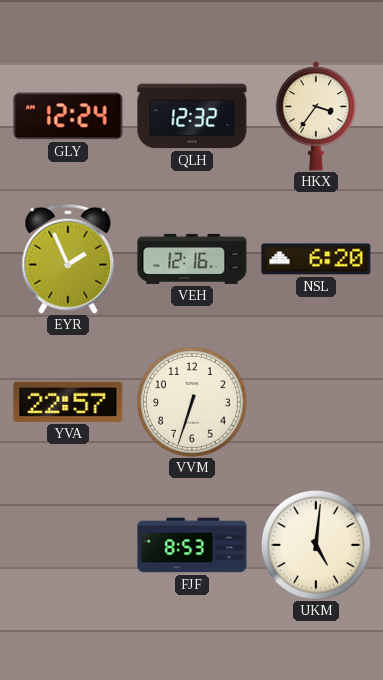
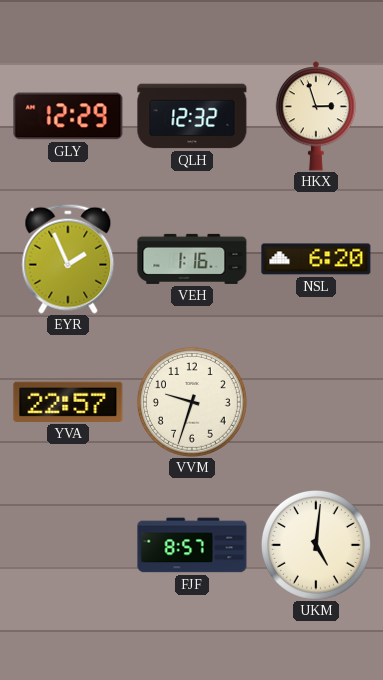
GLY: 12:24 -> 12:29 (68, 116)
HKX: 3:36 -> 2:57 (315, 116)
VEH: 12:16 -> 1:16 (192, 259)
VVM: 6:33 -> 9:33 (192, 402)
FJF: 8:53 -> 8:57 (192, 545)
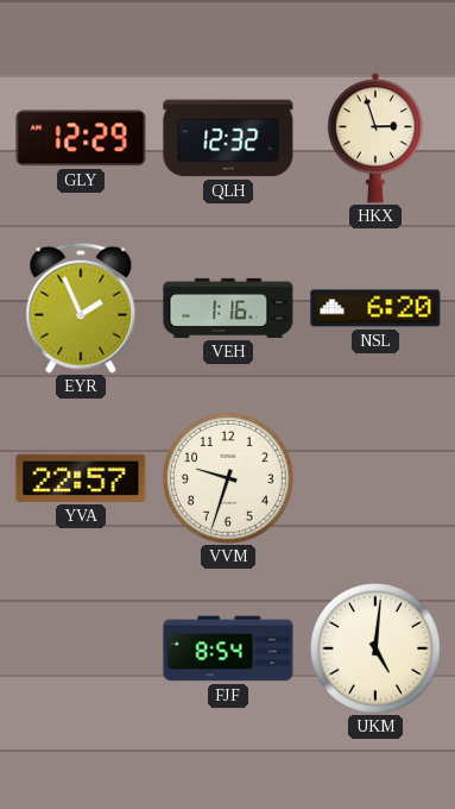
FJF: 8:57 -> 8:54 (228, 648)
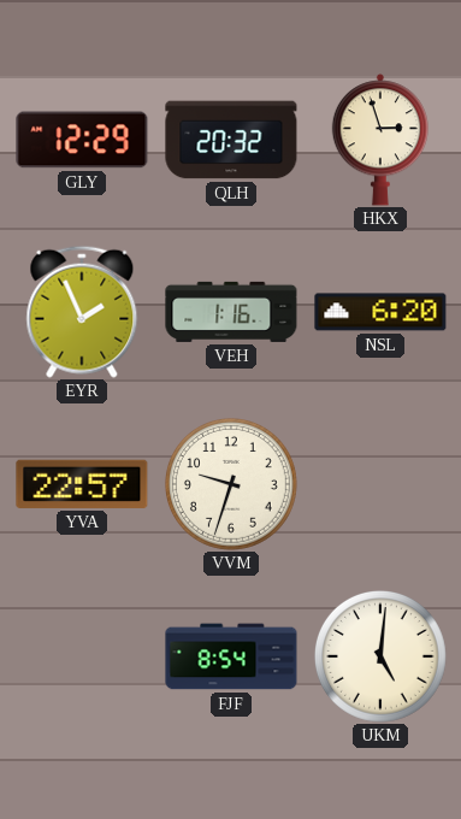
QLH: 12:32 -> 20:32 (231, 140)
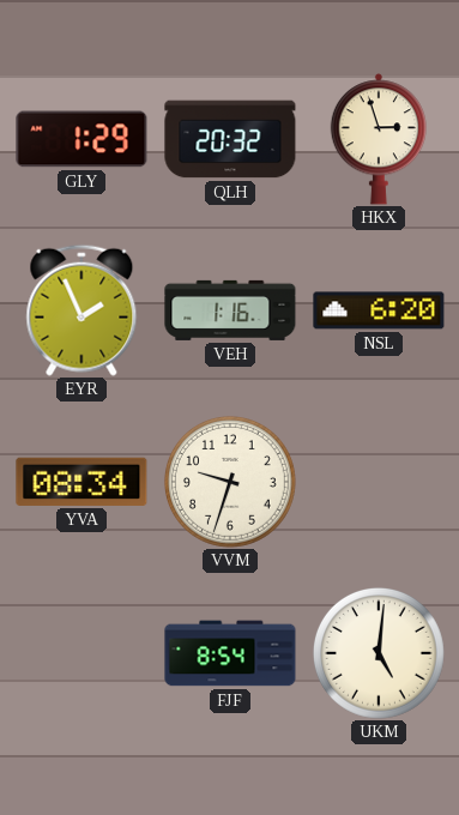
GLY: 12:29 -> 1:29 (81, 139)
YVA: 22:57 -> 08:34 (81, 482)
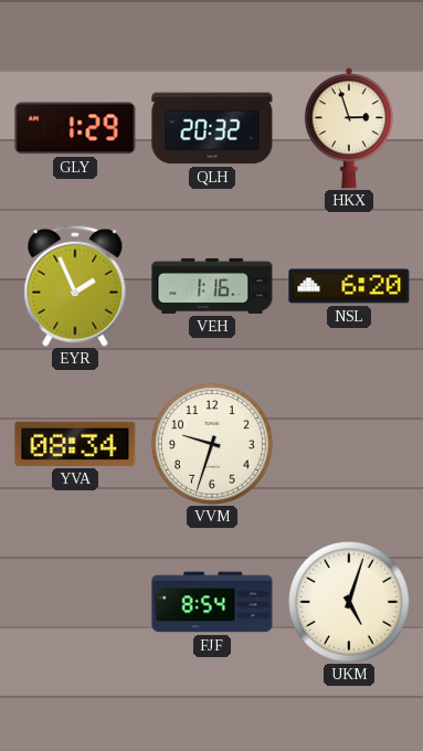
UKM: 5:01 -> 5:03 (349, 602)
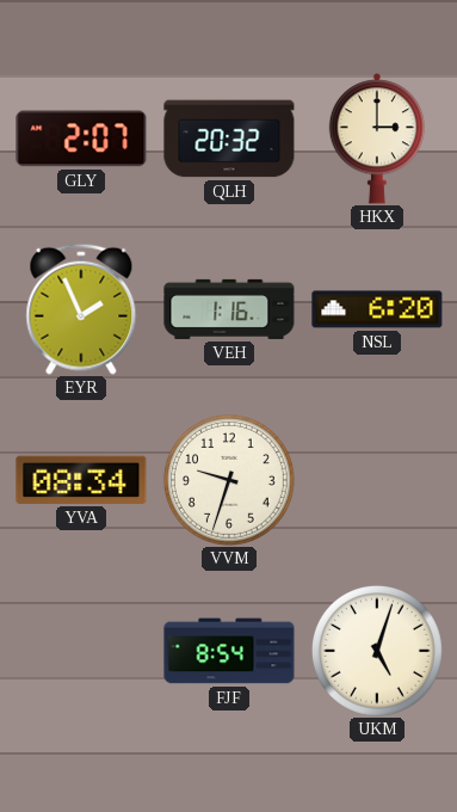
GLY: 1:29 -> 2:07 (81, 139)
HKX: 2:57 -> 3:00 (376, 139)
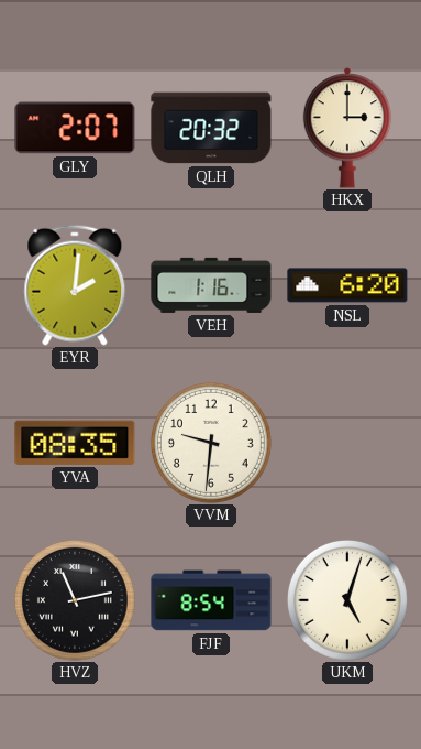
EYR: 1:56 -> 2:01 (75, 285)
YVA: 08:34 -> 08:35 (75, 443)
VVM: 9:33 -> 9:31 (211, 443)
HVZ: none -> 11:13 (75, 600)
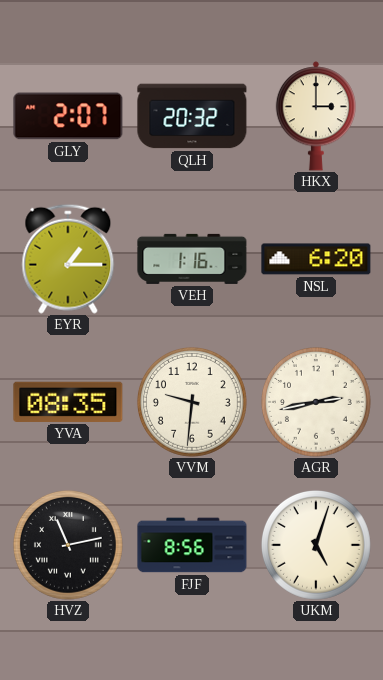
EYR: 2:01 -> 1:15 (68, 259)
AGR: none -> 2:43 (316, 402)
FJF: 8:54 -> 8:56 (192, 545)
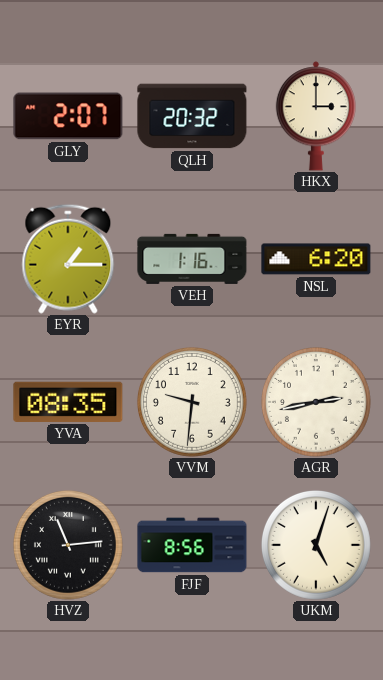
HVZ: 11:13 -> 11:14 (68, 545)
